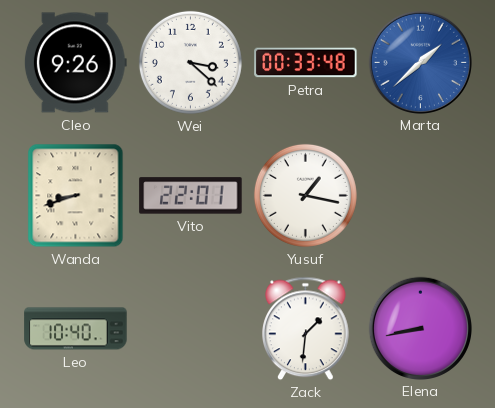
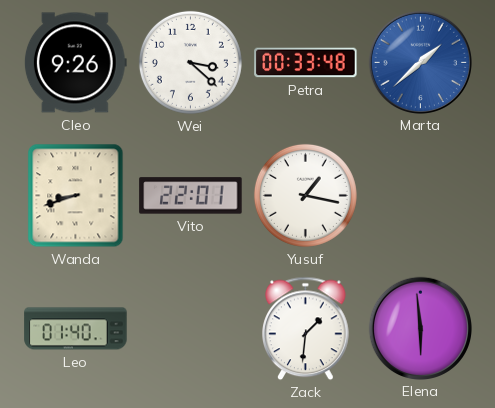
Leo: 10:40 -> 01:40 (76, 329)
Elena: 8:43 -> 5:59 (420, 328)
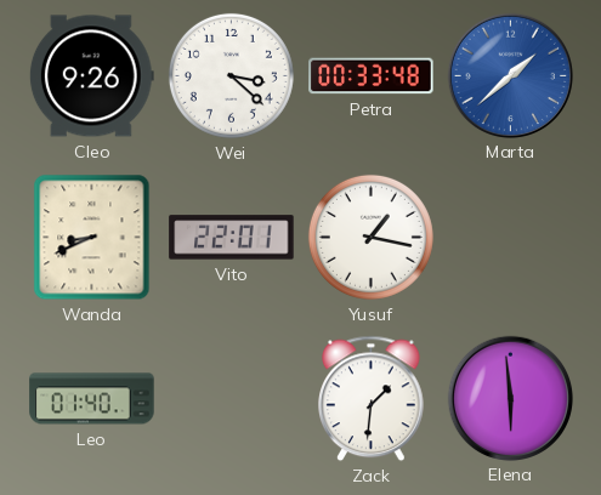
Wanda: 8:42 -> 8:41 (92, 238)
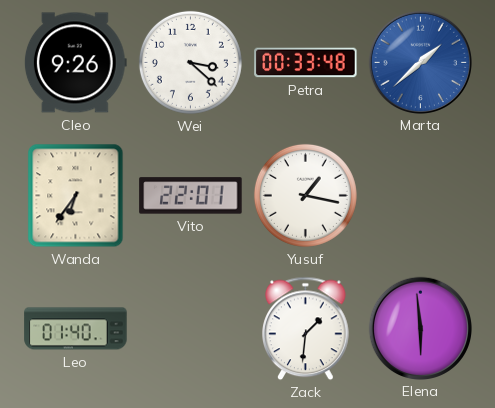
Wanda: 8:41 -> 6:36 (76, 196)
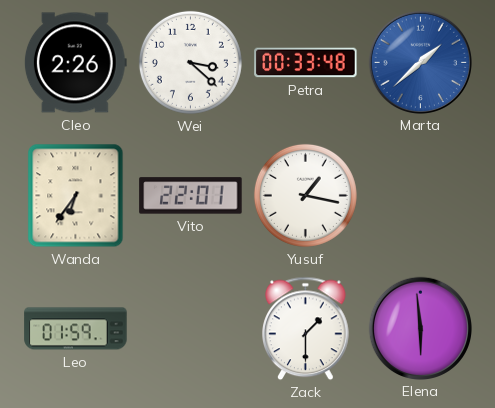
Cleo: 9:26 -> 2:26 (75, 63)
Leo: 01:40 -> 01:59 (76, 329)
Zack: 1:31 -> 1:30 (306, 329)
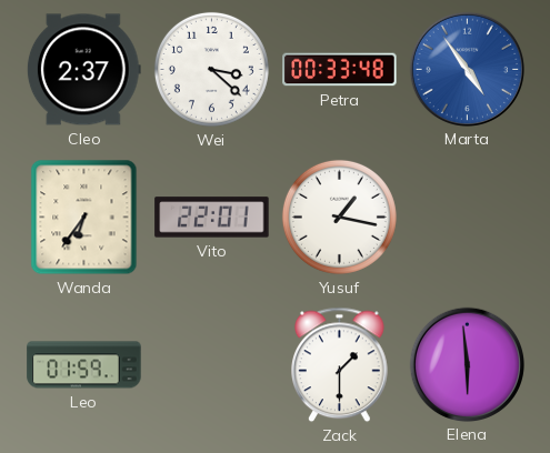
Cleo: 2:26 -> 2:37 (83, 70)
Marta: 1:38 -> 4:54 (467, 69)
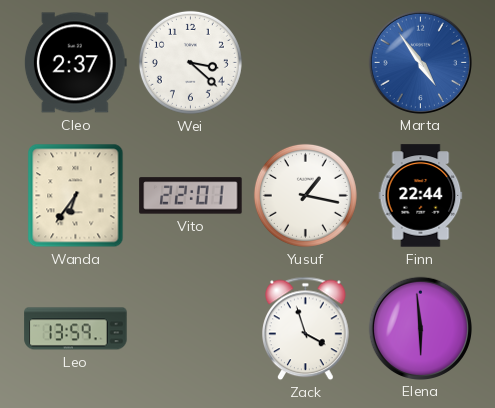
Petra: 00:33 -> none (340, 70)
Finn: none -> 22:44 (421, 196)
Leo: 01:59 -> 13:59 (76, 329)
Zack: 1:30 -> 3:57 (306, 329)
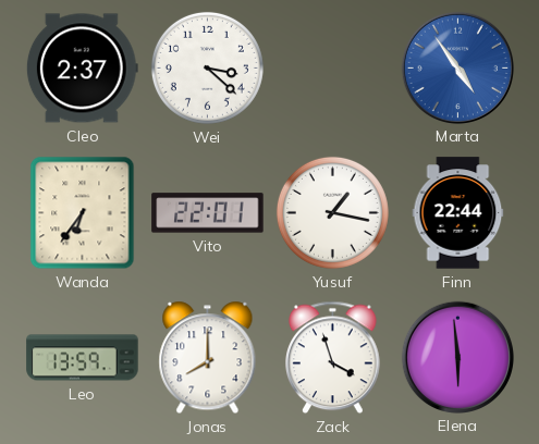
Jonas: none -> 8:00 (208, 358)
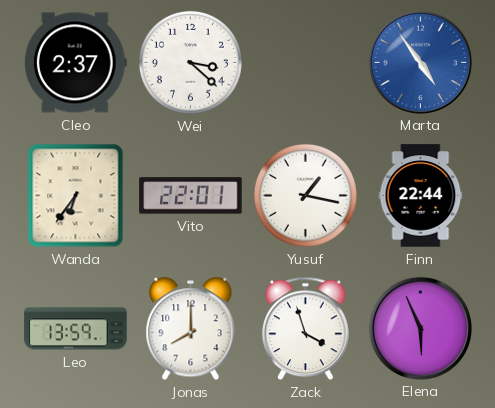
Elena: 5:59 -> 5:56 (420, 328)
